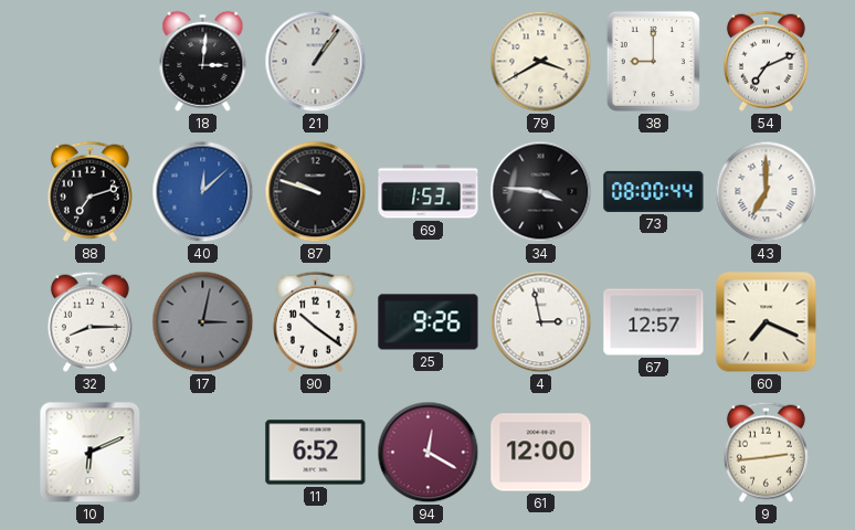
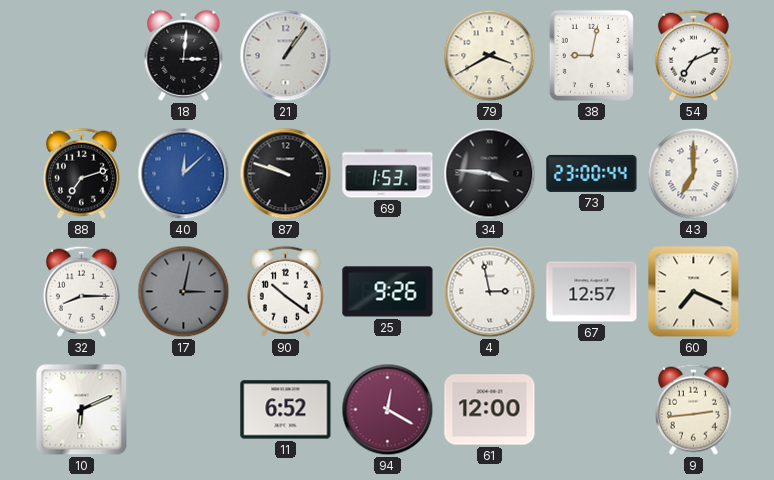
38: 9:00 -> 9:02 (591, 55)
73: 08:00 -> 23:00 (592, 173)
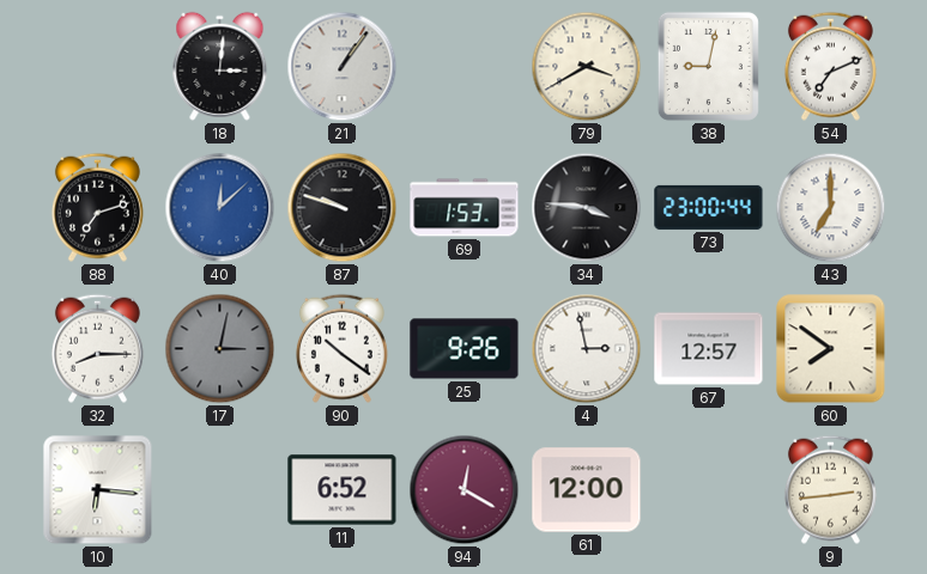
60: 7:19 -> 7:51 (831, 349)
10: 6:11 -> 6:16 (98, 490)
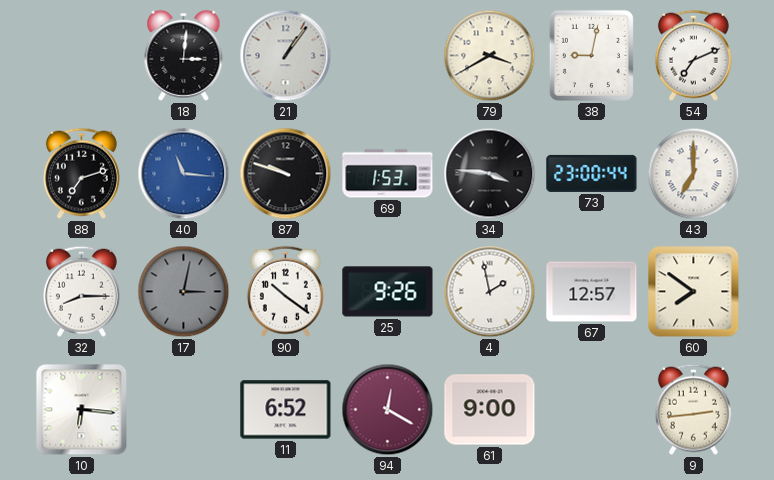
40: 12:08 -> 11:16 (184, 174)
4: 2:58 -> 1:58 (490, 292)
61: 12:00 -> 9:00 (490, 410)
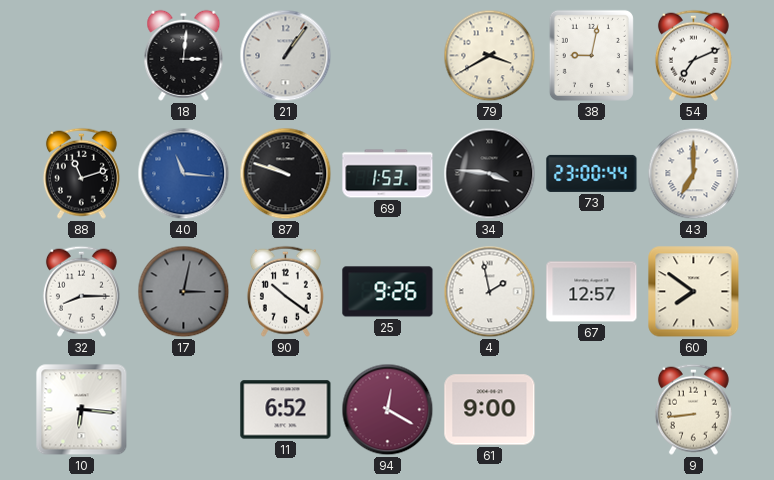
88: 7:12 -> 11:12 (81, 173)
9: 2:44 -> 8:44 (693, 409)
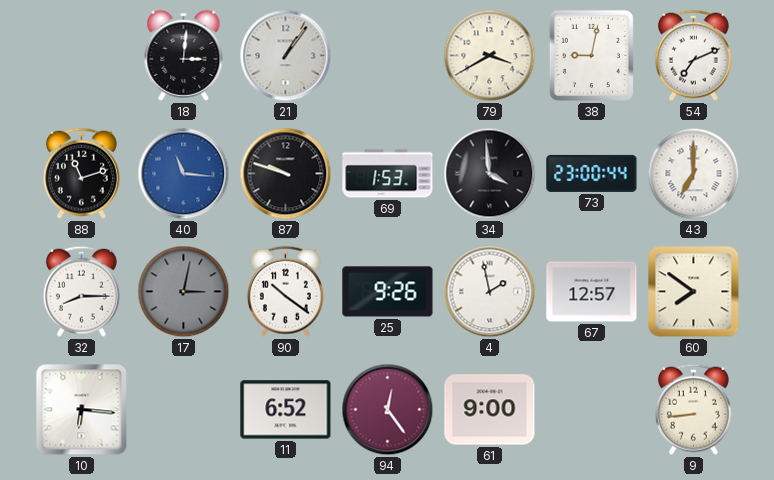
34: 3:46 -> 3:59 (490, 174)
94: 12:20 -> 12:24 (388, 410)
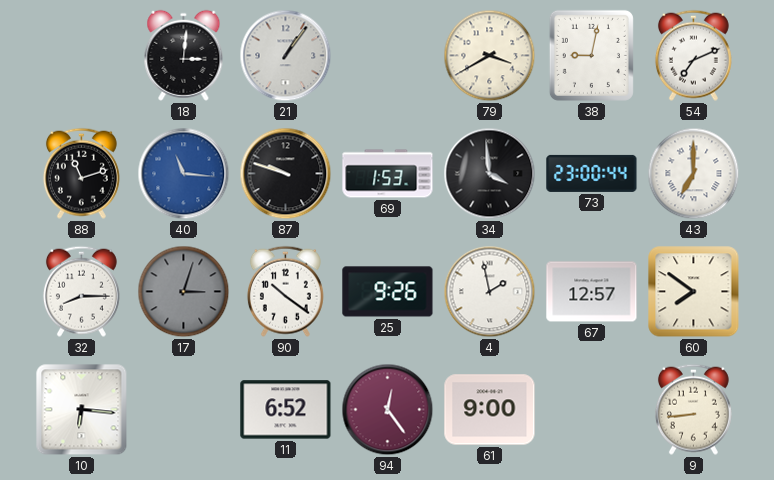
17: 3:02 -> 3:03 (184, 292)
